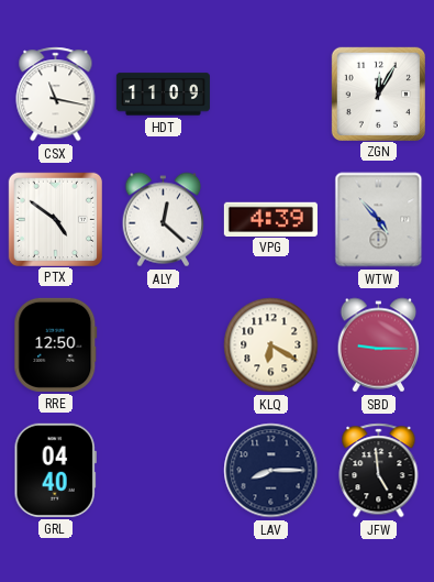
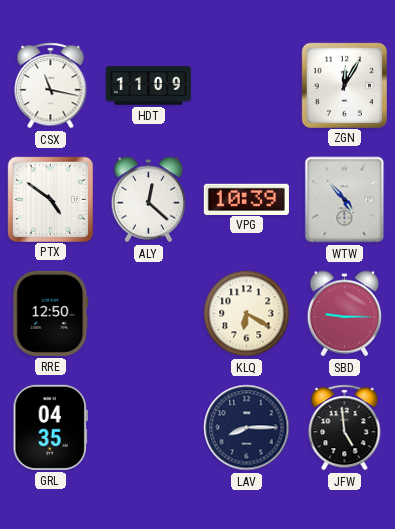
VPG: 4:39 -> 10:39 (246, 199)
GRL: 04:40 -> 04:35 (50, 427)
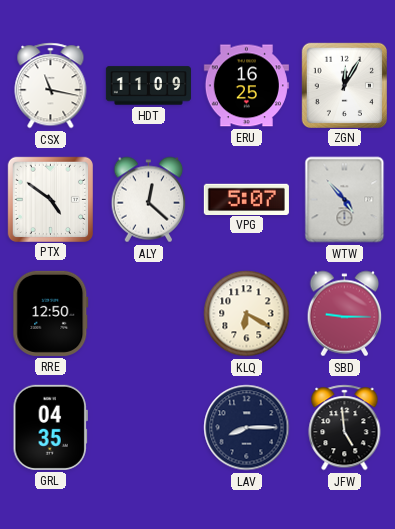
ERU: none -> 16:25 (246, 86)
VPG: 10:39 -> 5:07 (246, 199)
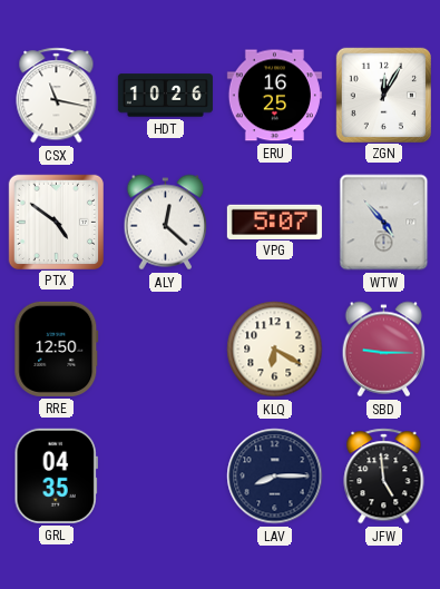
HDT: 11:09 -> 10:26 (165, 96)
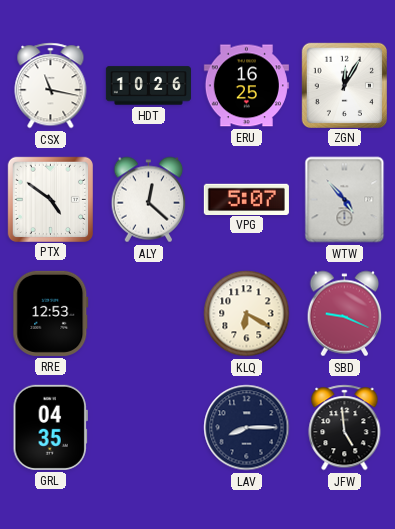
RRE: 12:50 -> 12:53 (51, 313)
SBD: 9:15 -> 9:19 (345, 314)
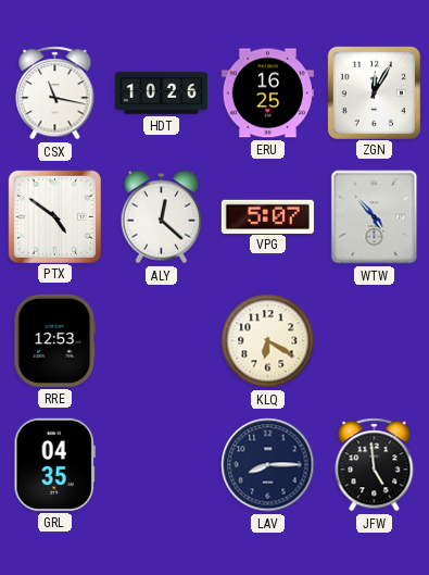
SBD: 9:19 -> none (345, 314)
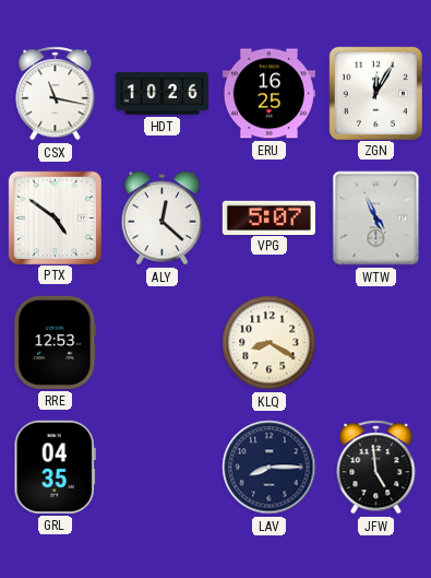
WTW: 4:53 -> 4:56 (376, 219)
KLQ: 6:20 -> 8:20 (270, 343)
